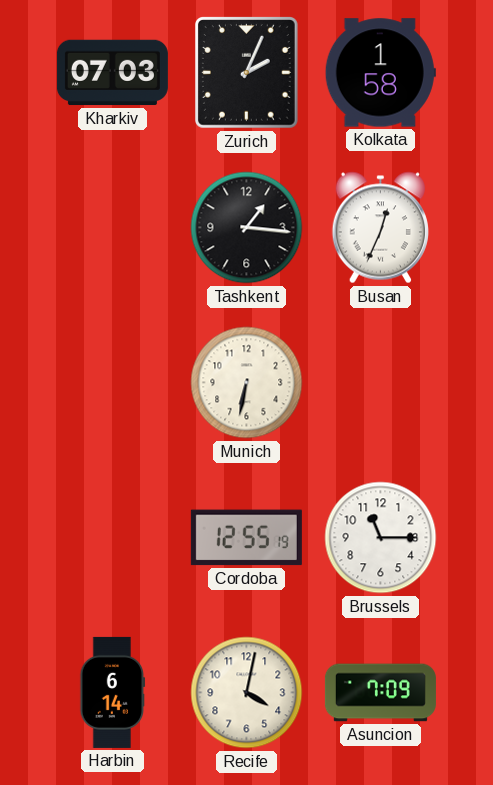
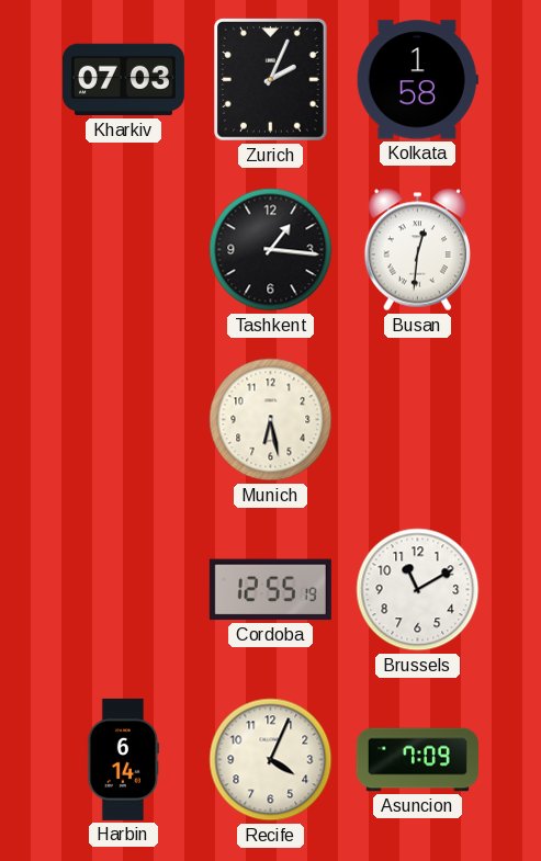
Busan: 12:34 -> 12:31 (417, 250)
Munich: 6:32 -> 6:28 (271, 420)
Brussels: 11:15 -> 11:10 (418, 590)
Recife: 4:02 -> 4:04 (271, 760)
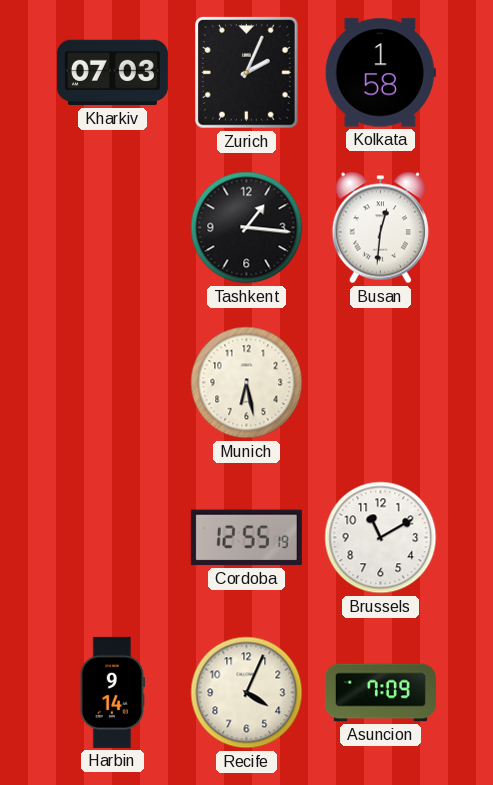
Harbin: 6:14 -> 9:14 (113, 692)
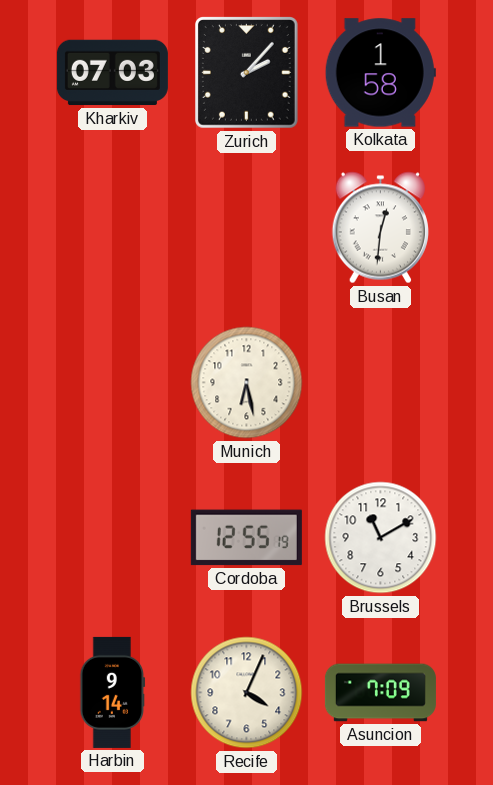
Zurich: 2:04 -> 2:07 (247, 73)
Tashkent: 1:16 -> none (247, 228)
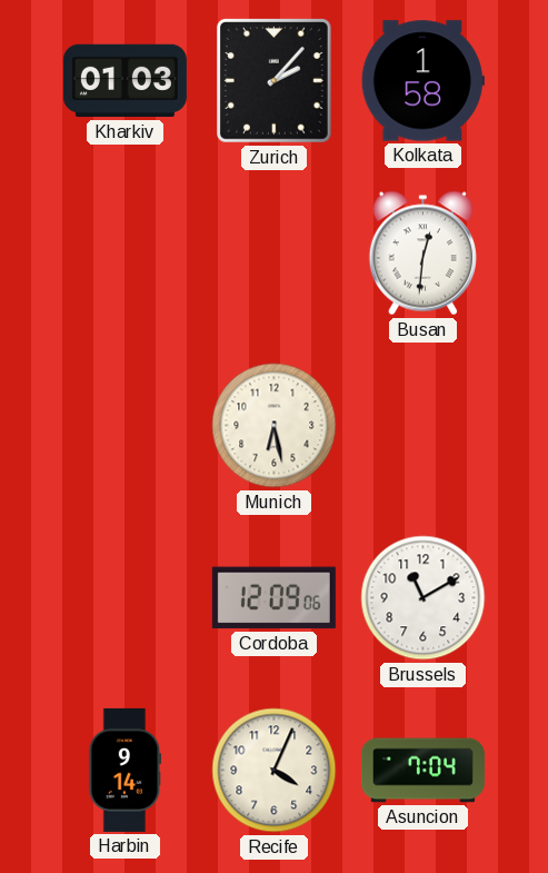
Kharkiv: 07:03 -> 01:03 (124, 81)
Cordoba: 12:55 -> 12:09 (273, 598)
Asuncion: 7:09 -> 7:04 (422, 771)
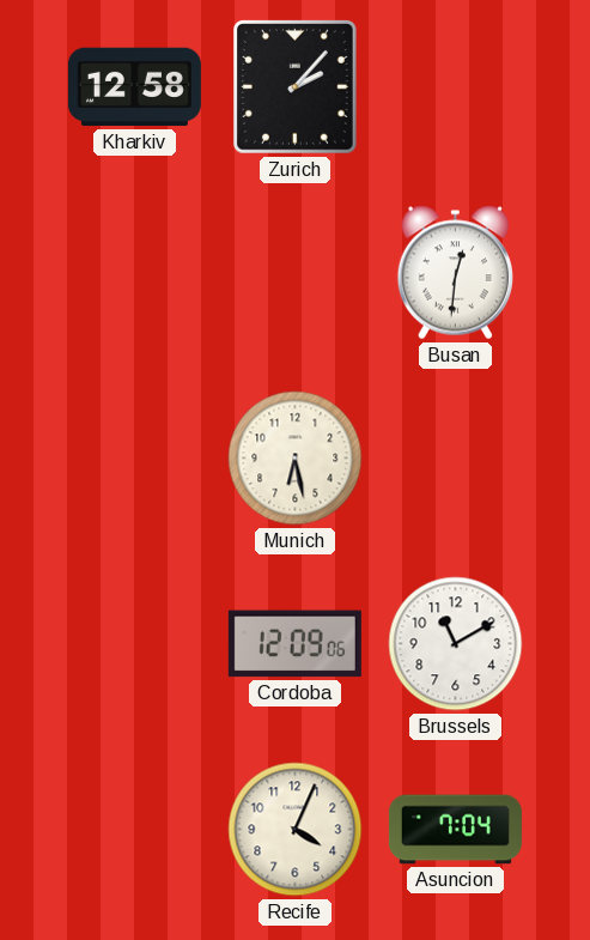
Kharkiv: 01:03 -> 12:58 (134, 87)
Kolkata: 1:58 -> none (422, 81)
Harbin: 9:14 -> none (126, 770)
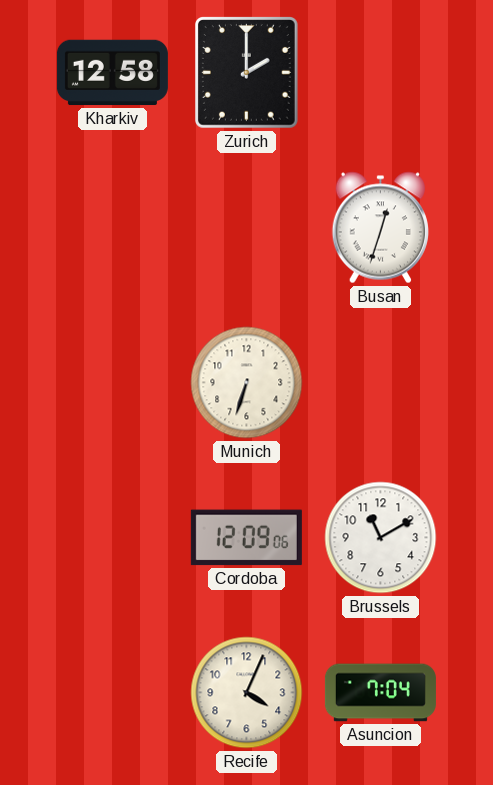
Zurich: 2:07 -> 2:00 (247, 73)
Busan: 12:31 -> 12:33 (380, 228)
Munich: 6:28 -> 6:33 (247, 383)
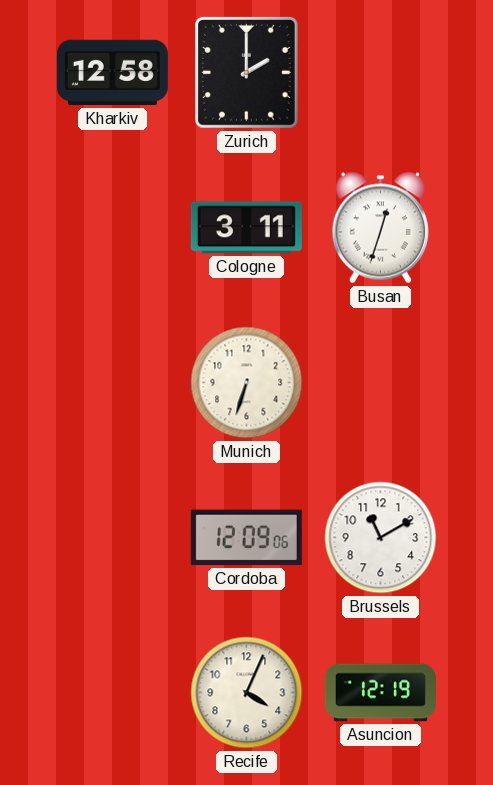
Cologne: none -> 3:11 (246, 228)
Asuncion: 7:04 -> 12:19 (380, 693)
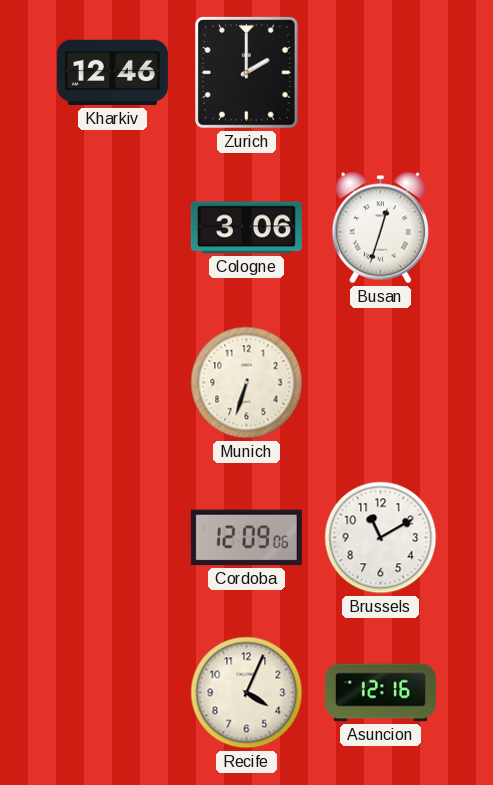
Kharkiv: 12:58 -> 12:46 (112, 73)
Cologne: 3:11 -> 3:06 (246, 228)
Asuncion: 12:19 -> 12:16 (380, 693)
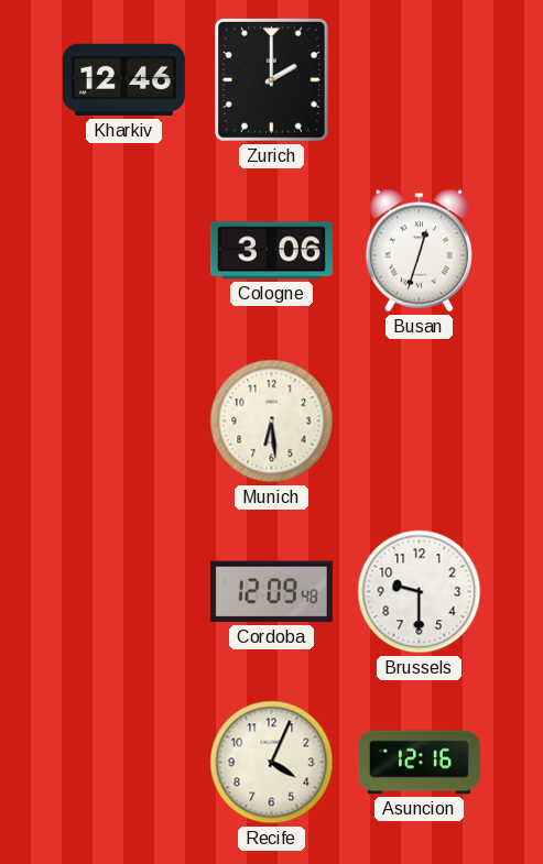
Munich: 6:33 -> 6:29 (272, 422)
Cordoba: 12:09:06 -> 12:09:48 (271, 592)
Brussels: 11:10 -> 9:30 (420, 592)
